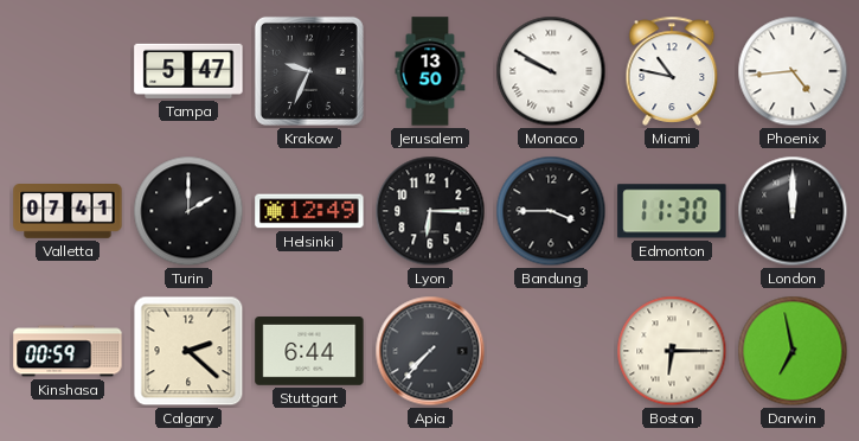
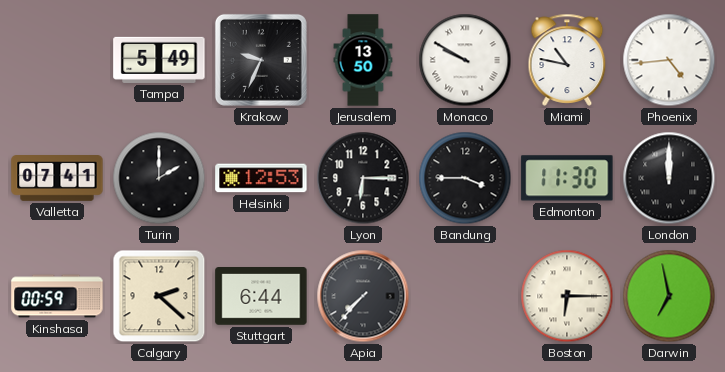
Tampa: 5:47 -> 5:49 (159, 60)
Helsinki: 12:49 -> 12:53 (261, 178)
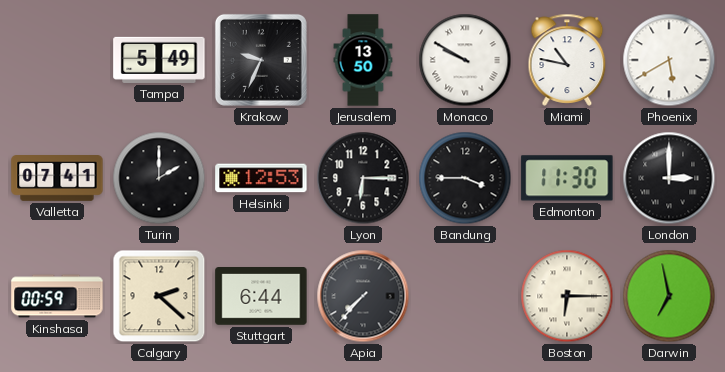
Phoenix: 4:44 -> 5:40 (669, 60)
London: 12:00 -> 3:00 (669, 178)
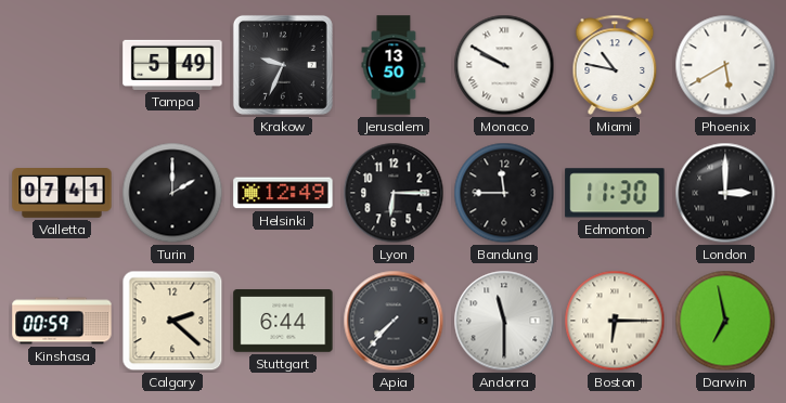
Helsinki: 12:53 -> 12:49 (283, 193)
Bandung: 3:45 -> 11:45 (504, 193)
Andorra: none -> 11:30 (504, 321)
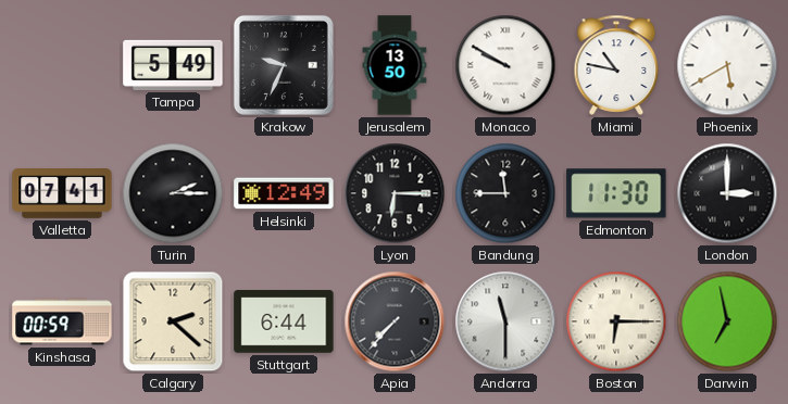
Turin: 2:00 -> 2:15 (173, 193)
